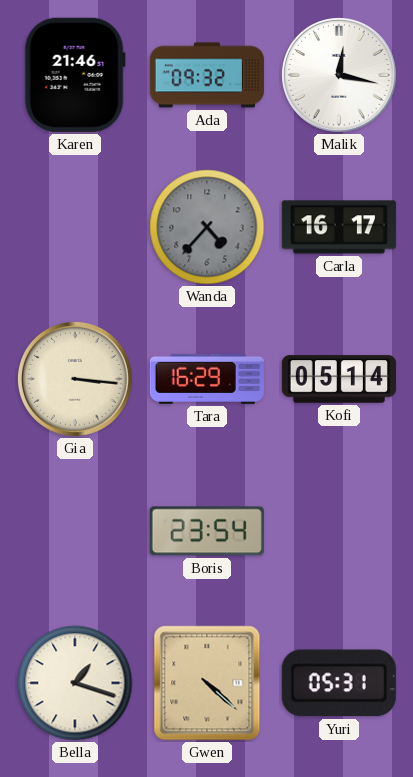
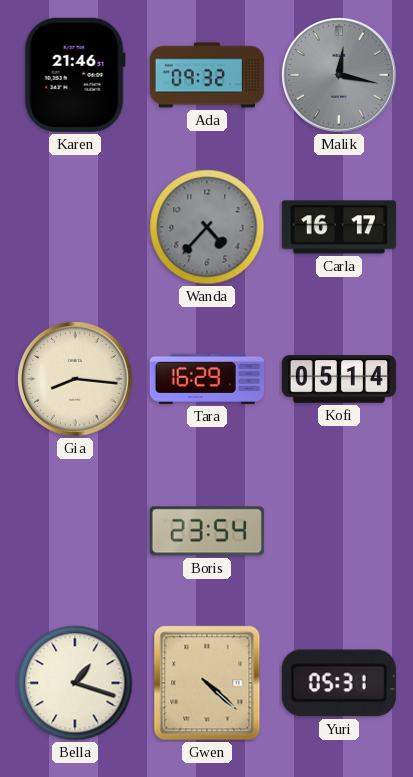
Malik dial: white -> grey (339, 75)
Gia: 3:16 -> 8:16 (75, 379)
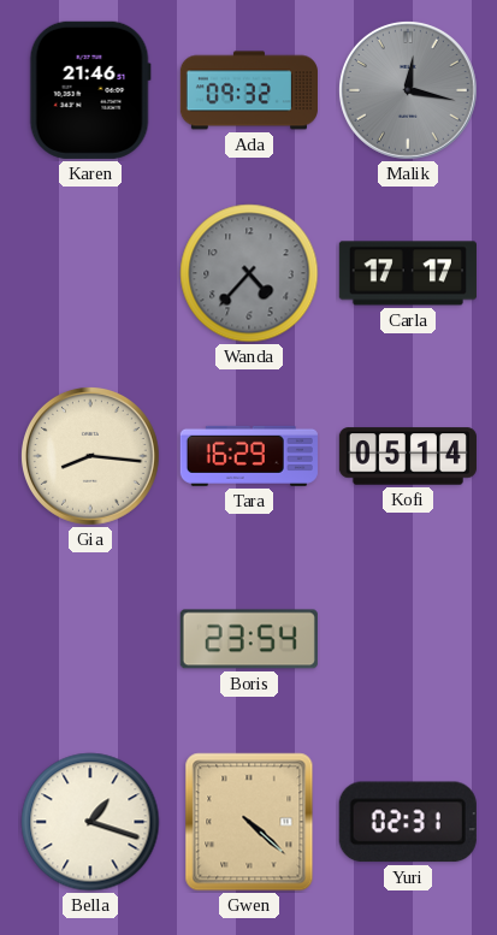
Carla: 16:17 -> 17:17 (408, 273)
Yuri: 05:31 -> 02:31 (408, 822)
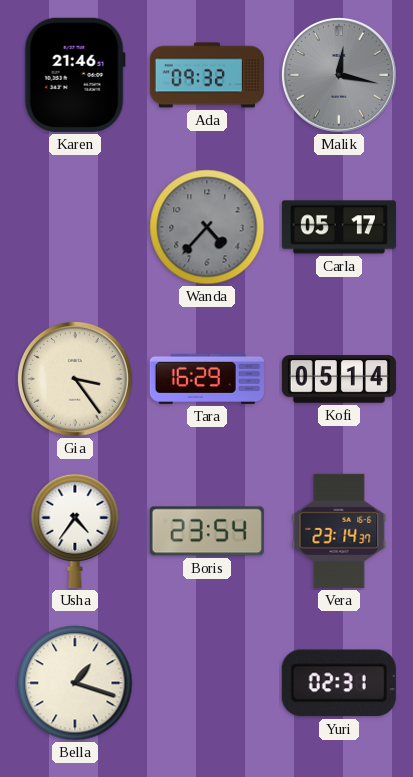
Carla: 17:17 -> 05:17 (339, 227)
Gia: 8:16 -> 3:24 (75, 379)
Usha: none -> 4:36 (75, 531)
Vera: none -> 23:14 (339, 531)
Gwen: 4:22 -> none (249, 822)
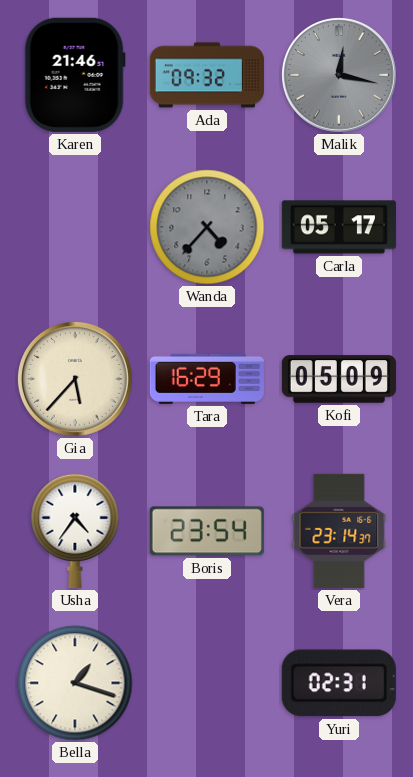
Gia: 3:24 -> 5:37 (75, 379)
Kofi: 05:14 -> 05:09 (339, 379)
